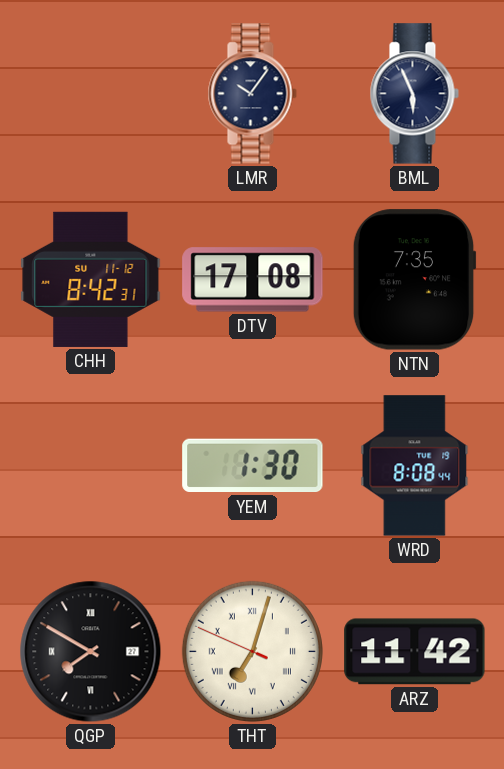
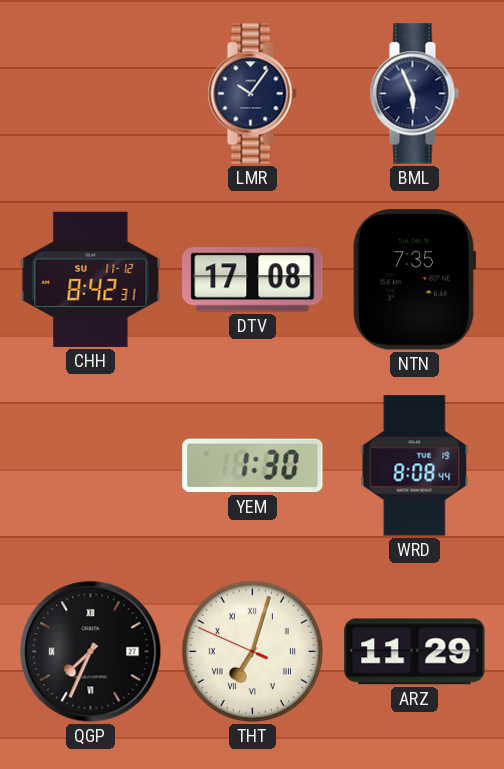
QGP: 7:50 -> 7:34 (91, 652)
ARZ: 11:42 -> 11:29 (415, 652)
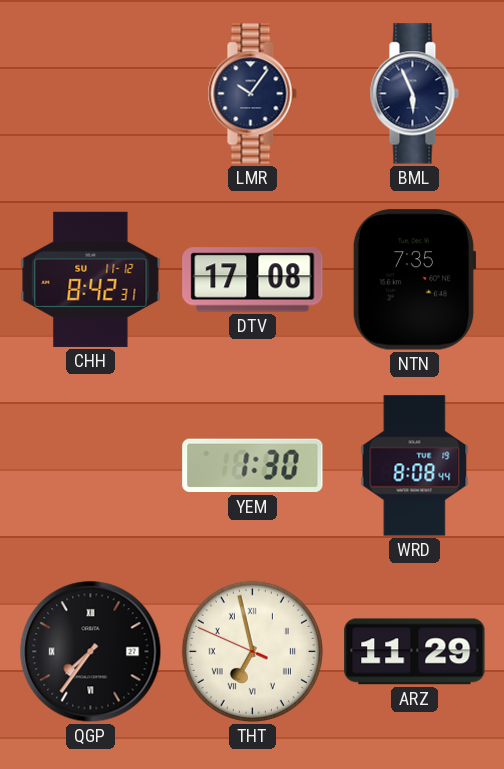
QGP: 7:34 -> 7:36 (91, 652)
THT: 7:02 -> 6:57 (252, 651)
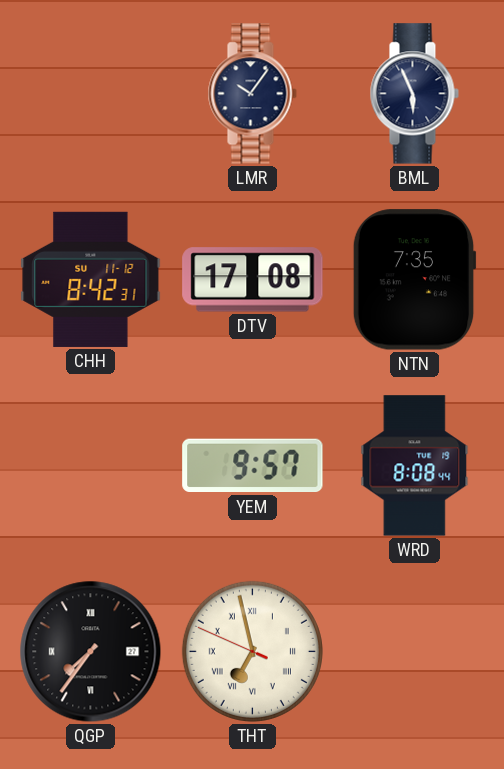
YEM: 1:30 -> 9:57 (253, 466)
ARZ: 11:29 -> none (415, 652)
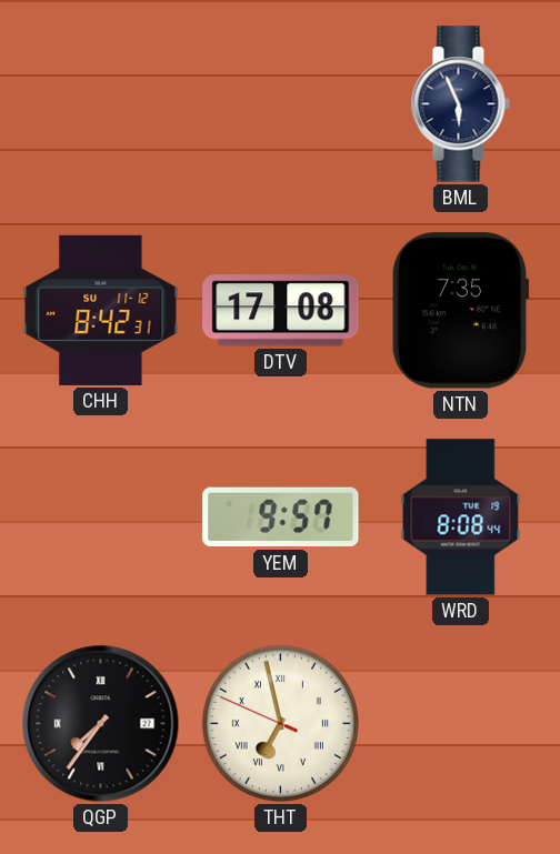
LMR: 10:06 -> none (252, 94)
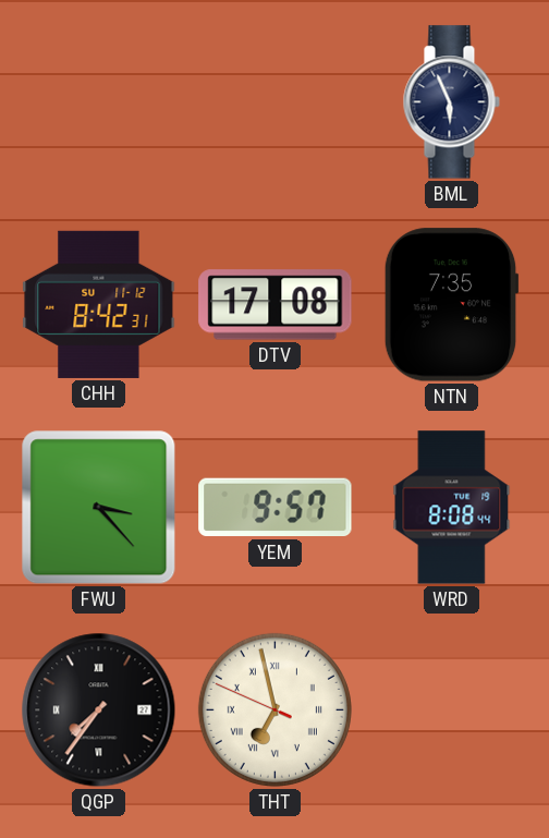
FWU: none -> 3:23 (99, 508)
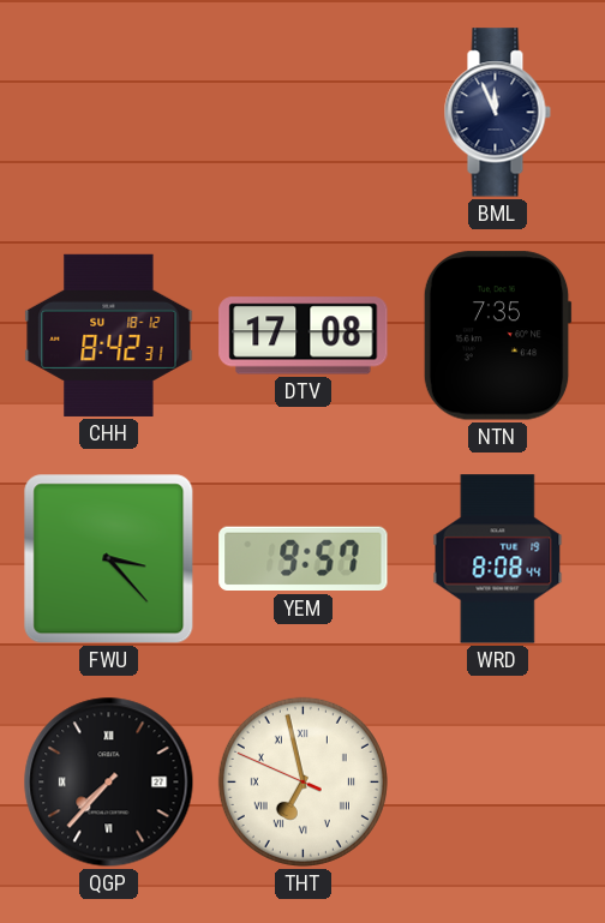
BML: 5:56 -> 11:56 (497, 113)
CHH date: SU 11-12 -> SU 18-12 (109, 335)
QGP: 7:36 -> 7:37 (109, 783)
